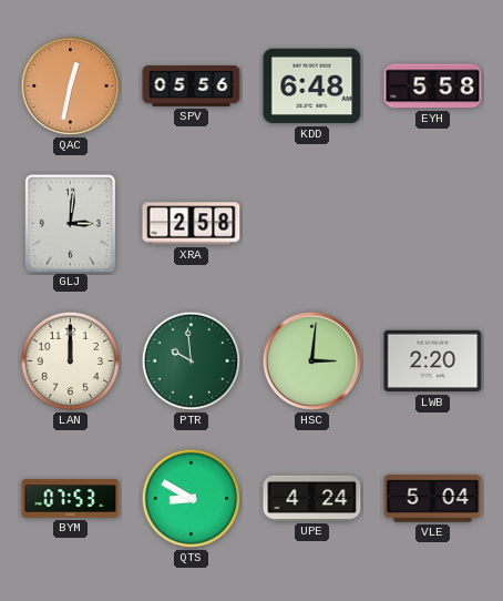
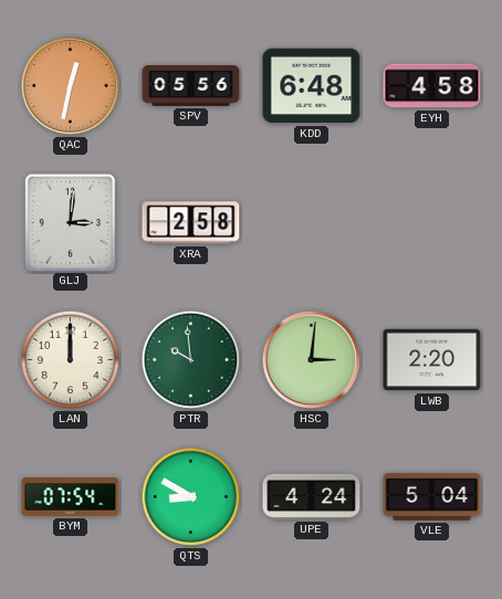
EYH: 5:58 -> 4:58 (432, 86)
BYM: 07:53 -> 07:54 (71, 497)
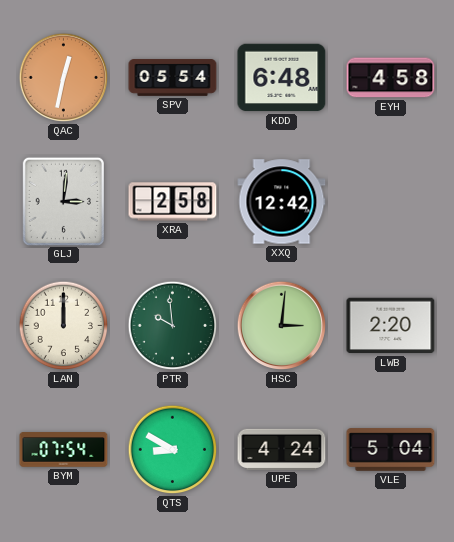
SPV: 05:56 -> 05:54 (173, 78)
XXQ: none -> 12:42 (282, 202)
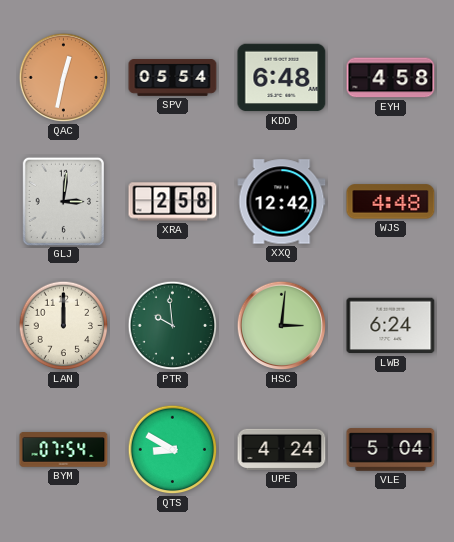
WJS: none -> 4:48 (391, 202)
LWB: 2:20 -> 6:24 (391, 326)
